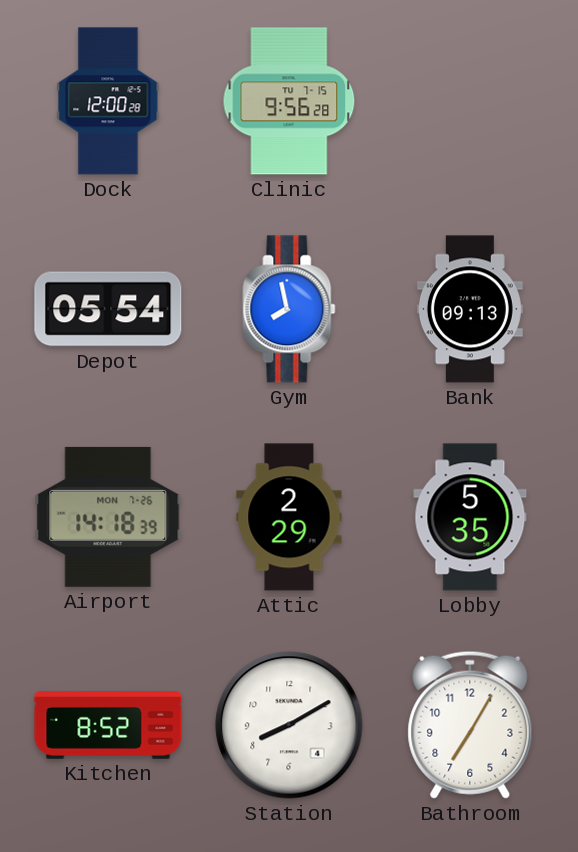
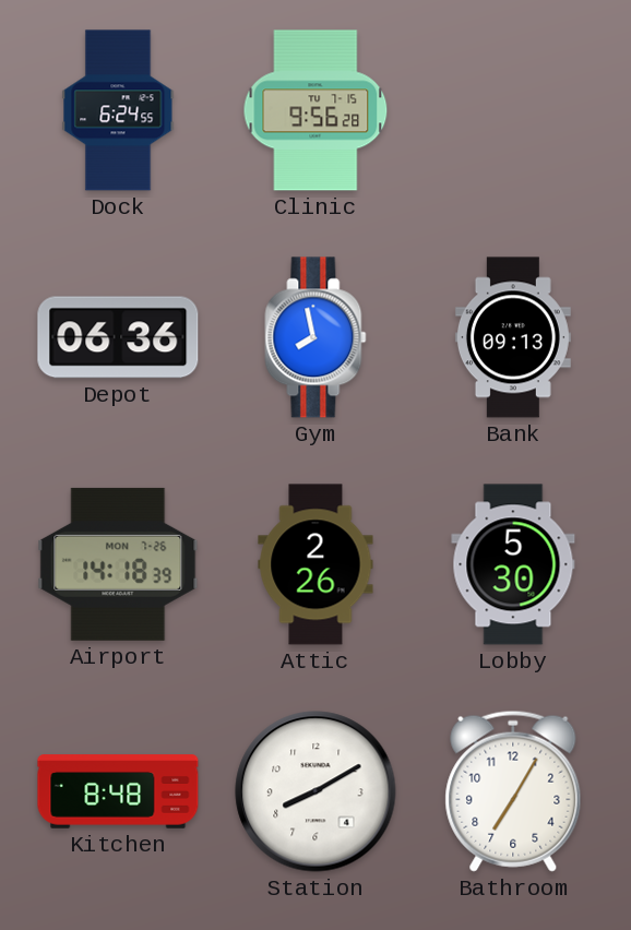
Dock: 12:00 -> 6:24 (118, 110)
Depot: 05:54 -> 06:36 (118, 337)
Attic: 2:29 -> 2:26 (315, 564)
Lobby: 5:35 -> 5:30 (513, 564)
Kitchen: 8:52 -> 8:48 (118, 791)
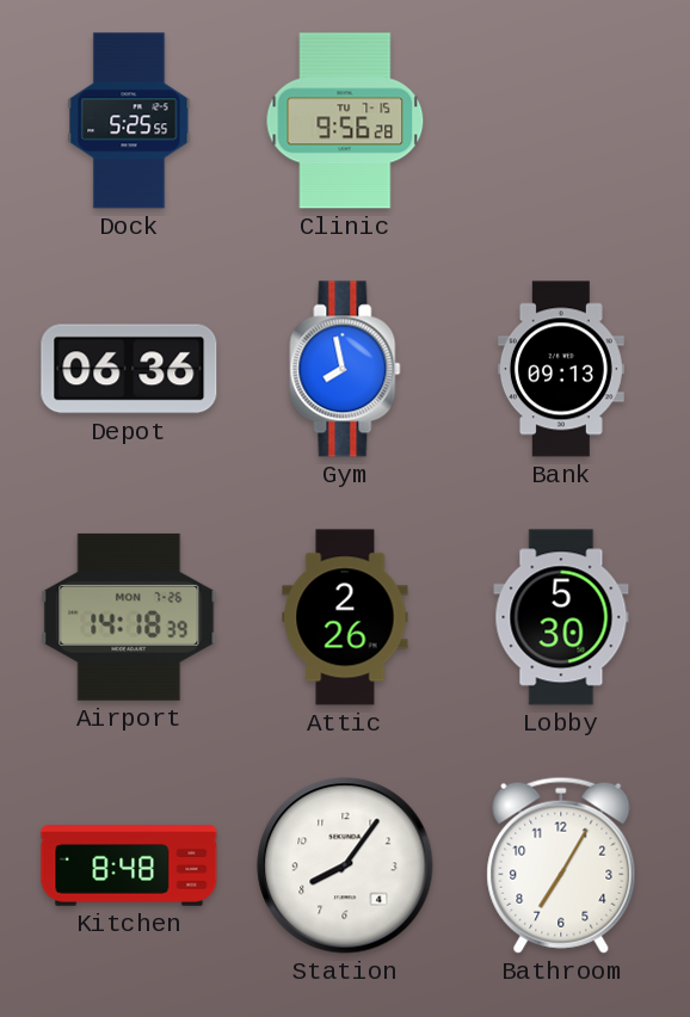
Dock: 6:24 -> 5:25 (129, 121)
Station: 8:10 -> 8:06 (345, 865)
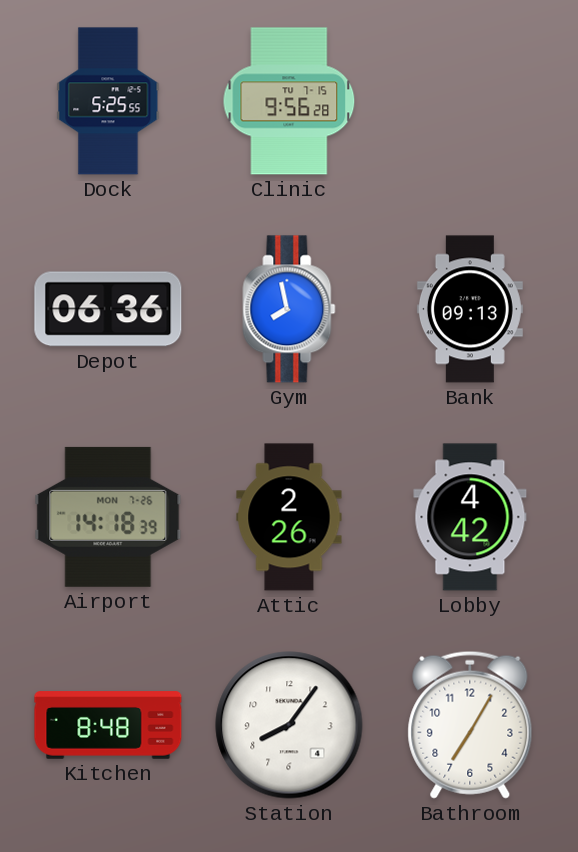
Lobby: 5:30 -> 4:42 (470, 517)
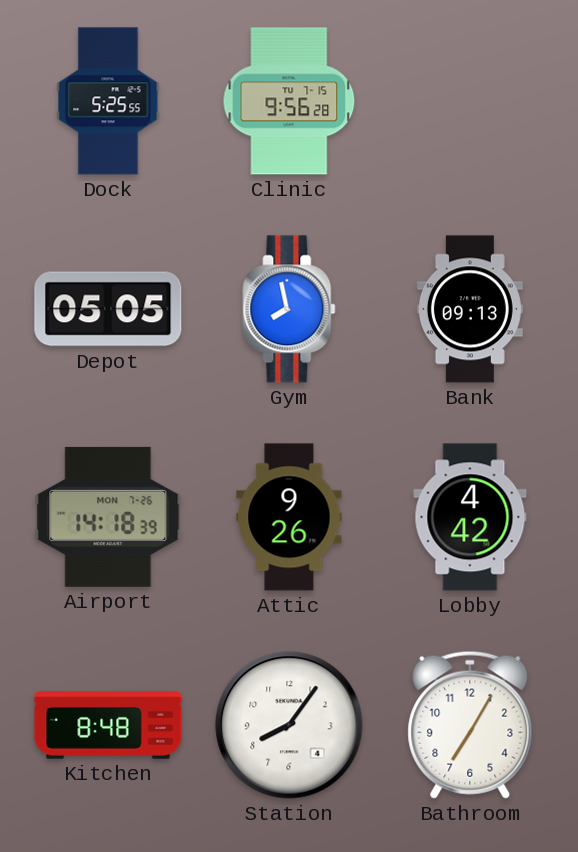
Depot: 06:36 -> 05:05 (108, 309)
Attic: 2:26 -> 9:26 (289, 517)
